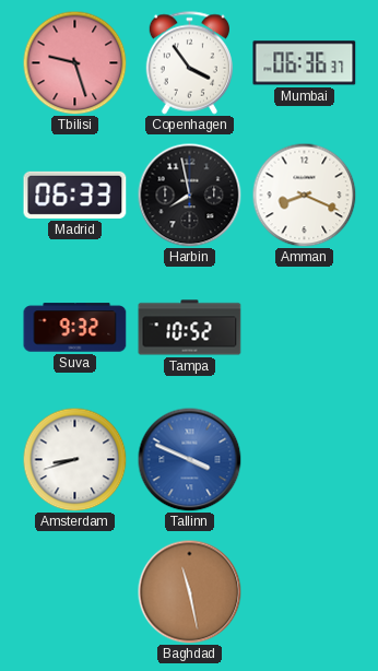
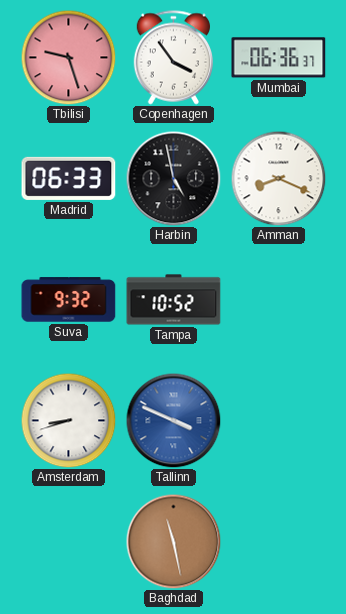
Harbin: 7:58 -> 4:58 (173, 178)
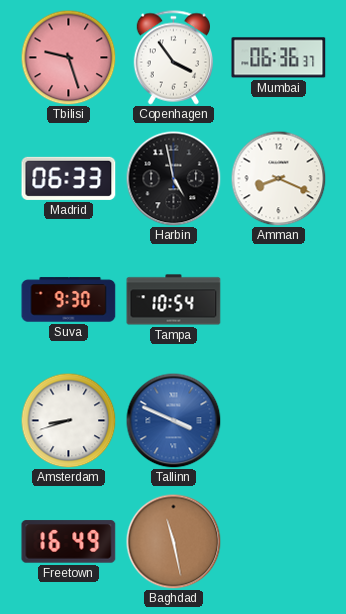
Suva: 9:32 -> 9:30 (69, 300)
Tampa: 10:52 -> 10:54 (174, 300)
Freetown: none -> 16:49 (69, 542)
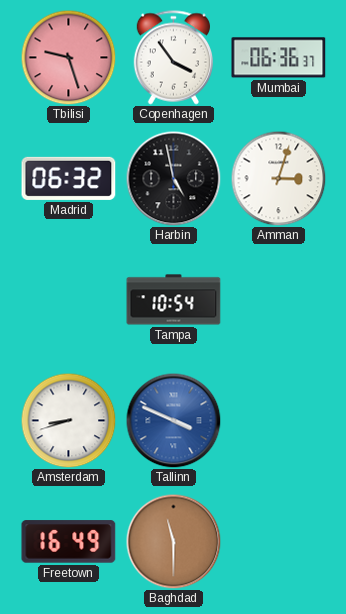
Madrid: 06:33 -> 06:32 (69, 178)
Amman: 8:19 -> 3:03 (278, 178)
Suva: 9:30 -> none (69, 300)
Baghdad: 11:28 -> 11:30 (173, 541)
